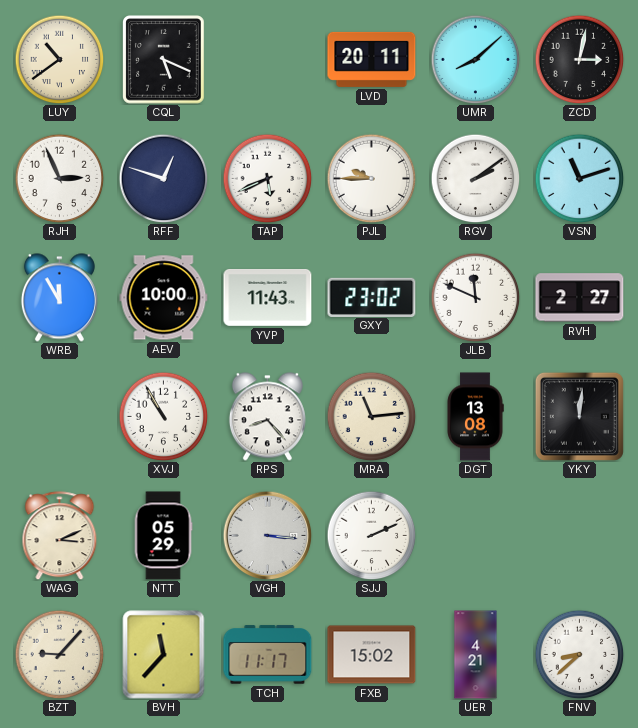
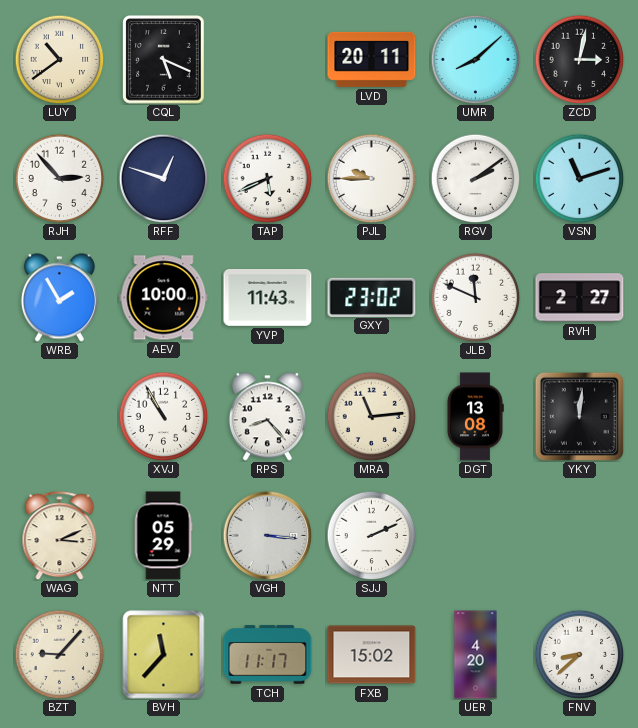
RJH: 2:56 -> 2:53 (59, 178)
WRB: 11:55 -> 1:55 (59, 298)
UER: 4:21 -> 4:20 (476, 655)
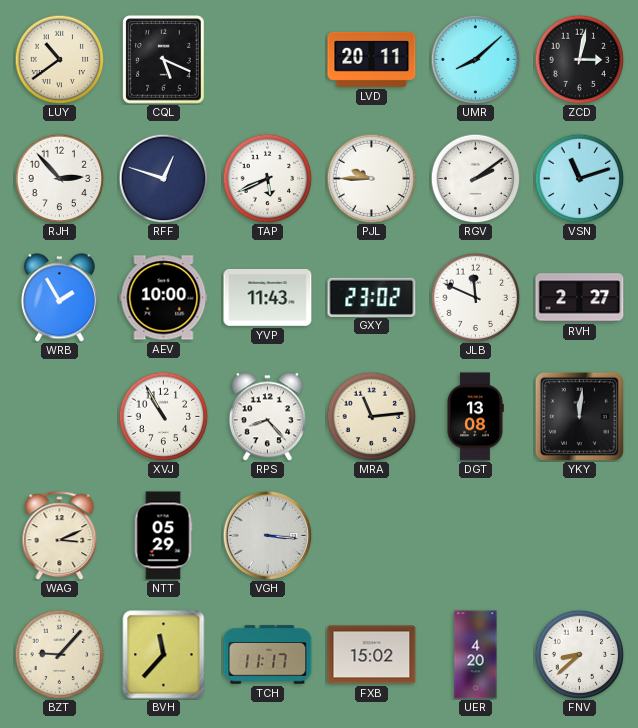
SJJ: 2:11 -> none (371, 535)
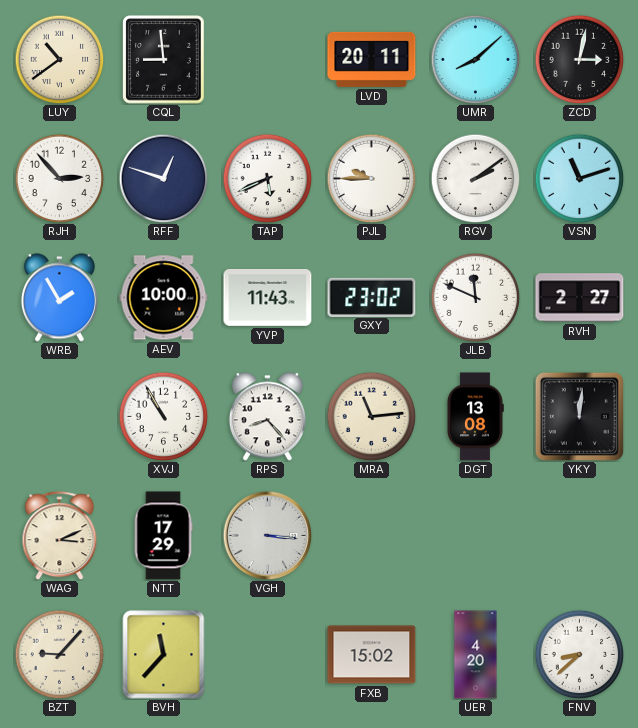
CQL: 5:19 -> 8:59 (164, 60)
NTT: 05:29 -> 17:29 (163, 536)
TCH: 11:17 -> none (268, 655)
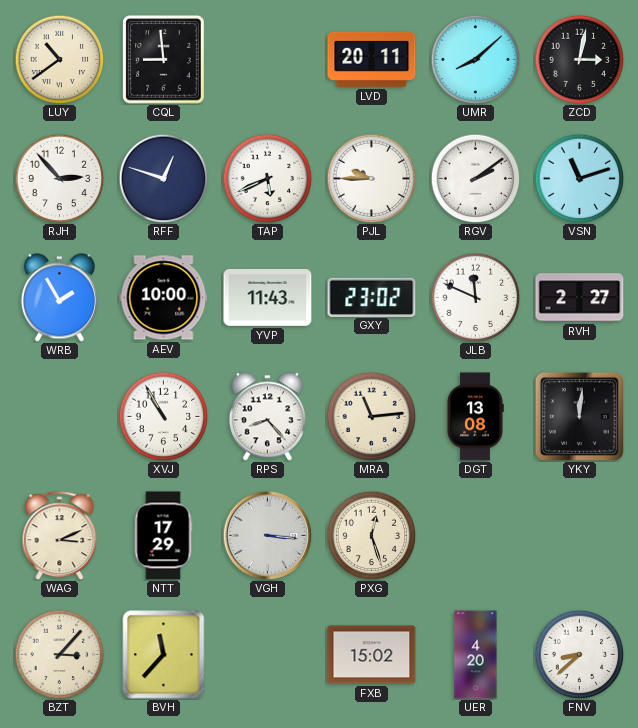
PXG: none -> 12:27 (371, 535)
BZT: 9:07 -> 3:07 (59, 654)
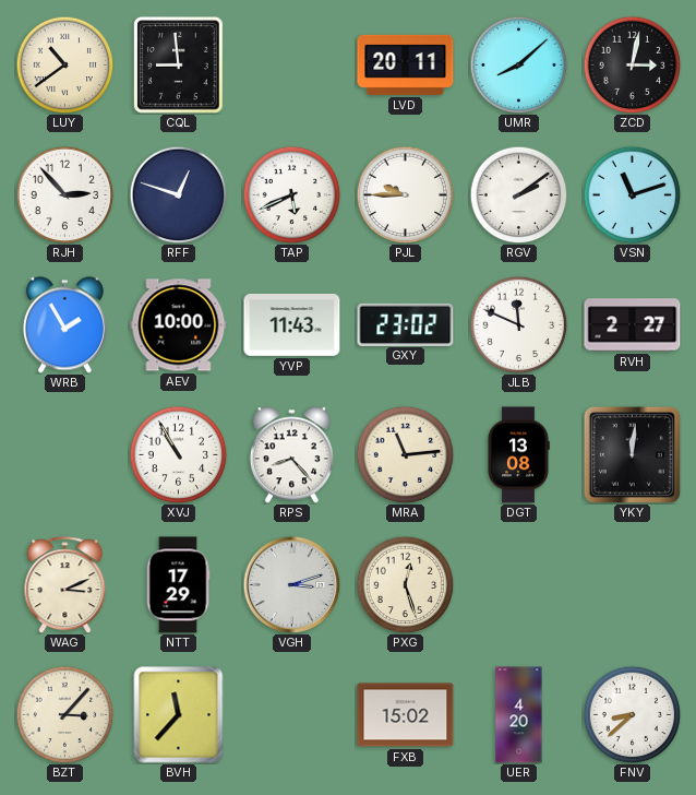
VGH: 3:16 -> 3:12 (291, 584)
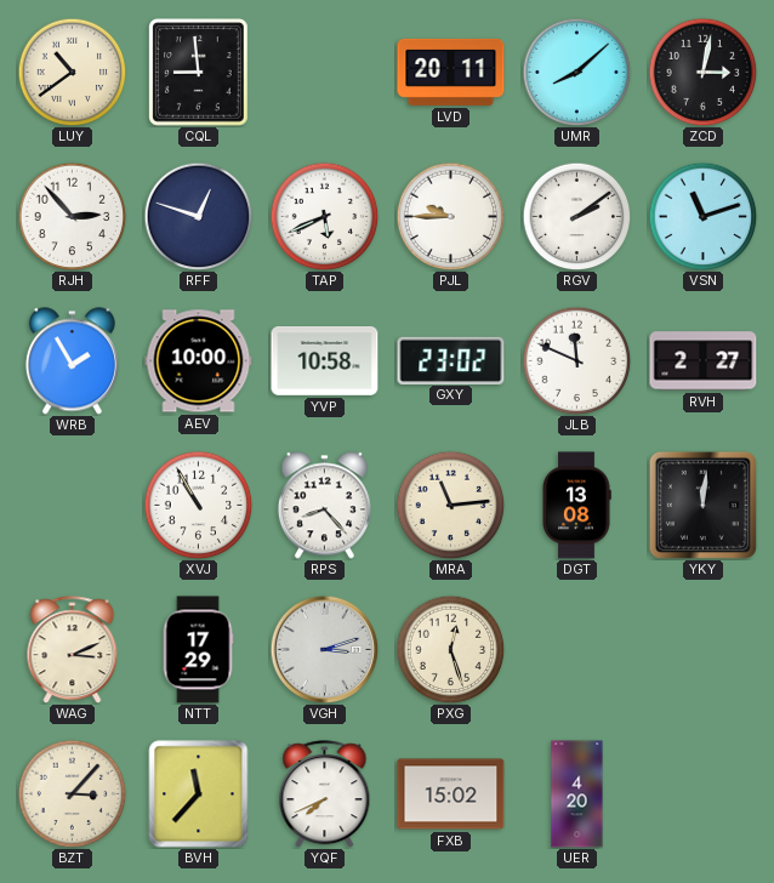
YVP: 11:43 -> 10:58 (325, 361)
YQF: none -> 7:41 (325, 794)
FNV: 8:38 -> none (632, 714)
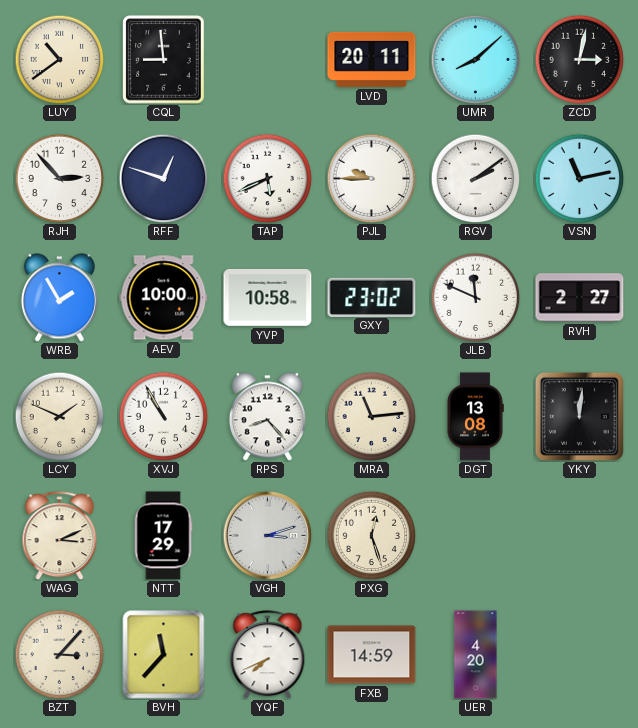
VSN: 11:12 -> 11:13 (579, 178)
LCY: none -> 1:49 (59, 416)
FXB: 15:02 -> 14:59 (372, 655)
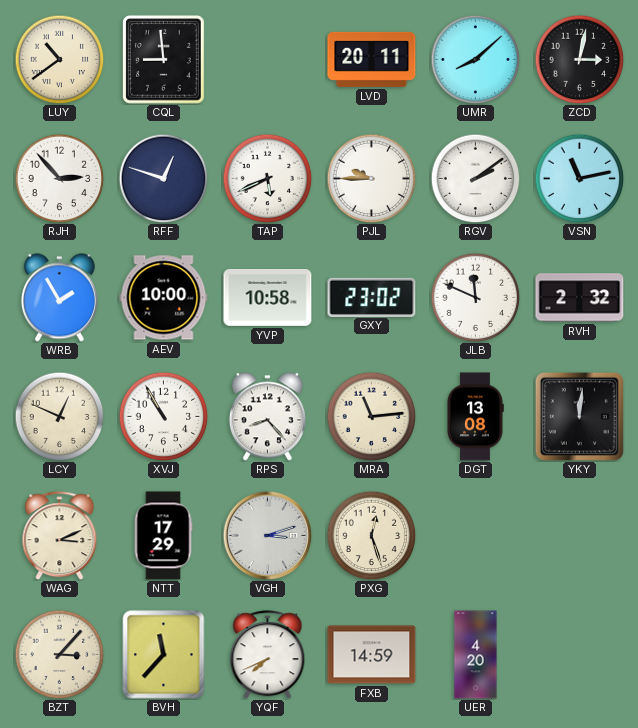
RVH: 2:27 -> 2:32 (580, 298)
LCY: 1:49 -> 12:49 (59, 416)
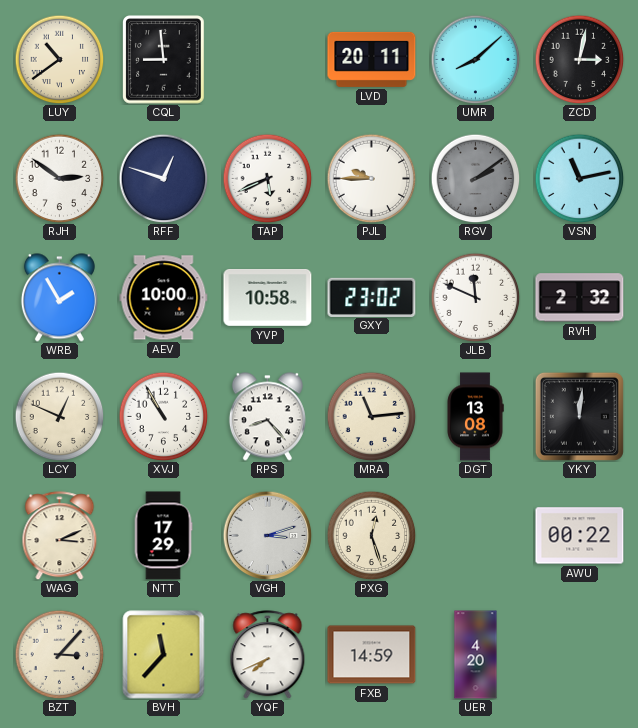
RJH: 2:53 -> 2:51 (59, 178)
RGV dial: white -> grey (475, 178)
AWU: none -> 00:22 (580, 536)
